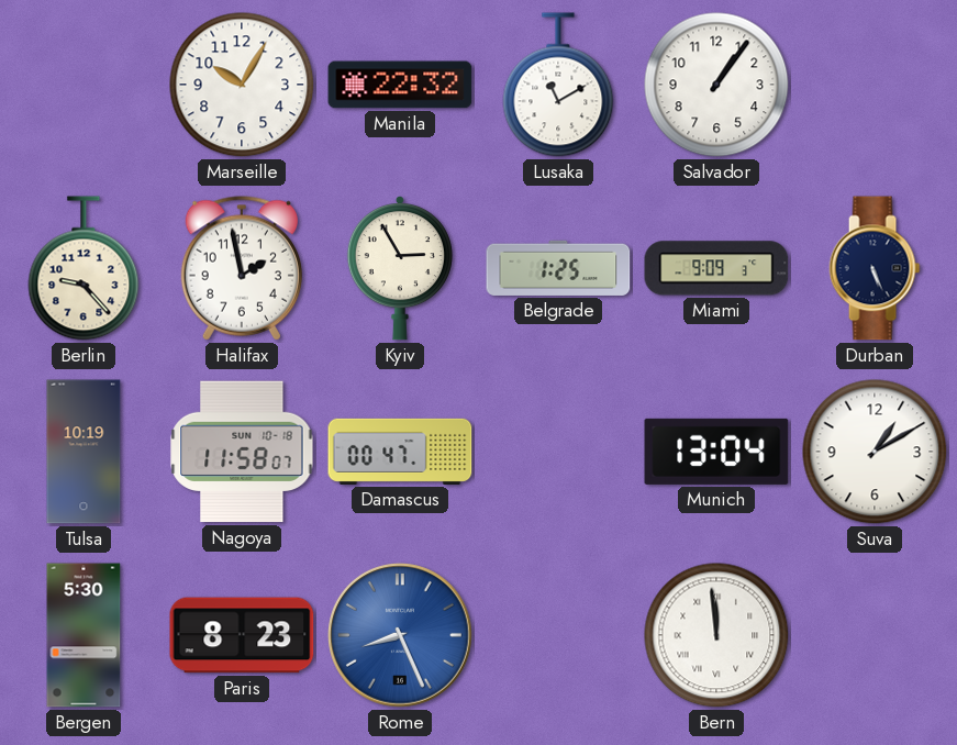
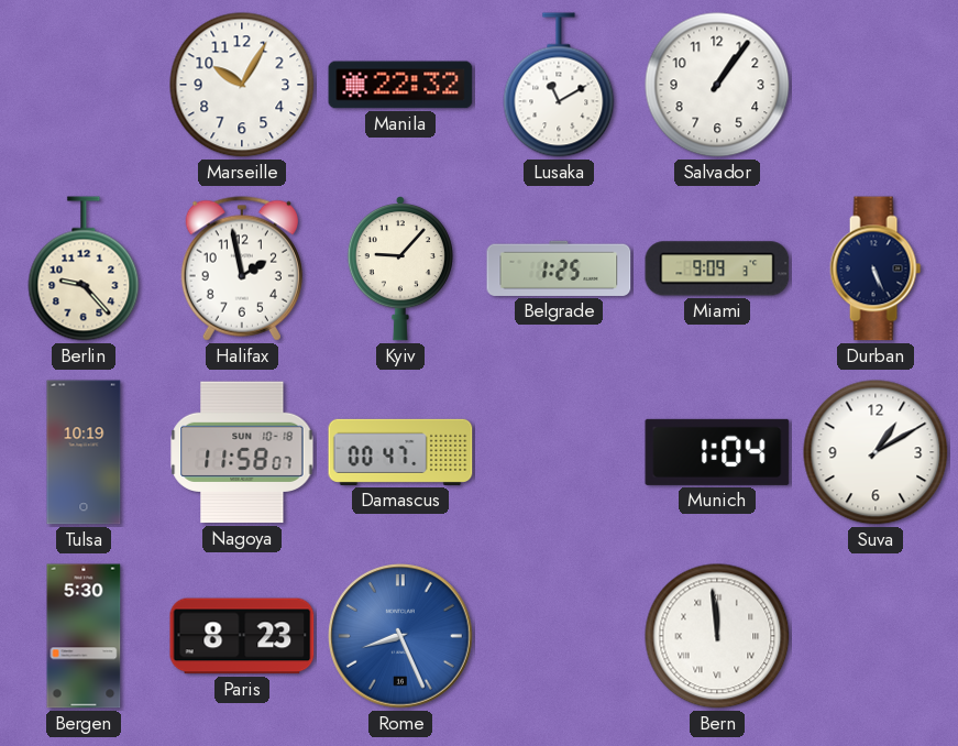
Kyiv: 2:55 -> 9:07 (400, 270)
Munich: 13:04 -> 1:04 (717, 452)
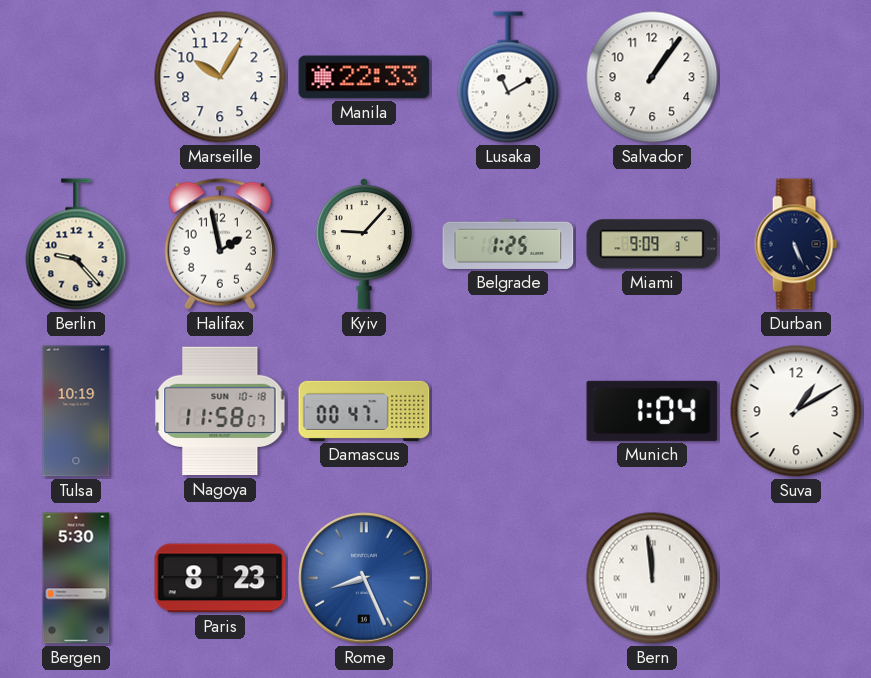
Manila: 22:32 -> 22:33 (364, 77)
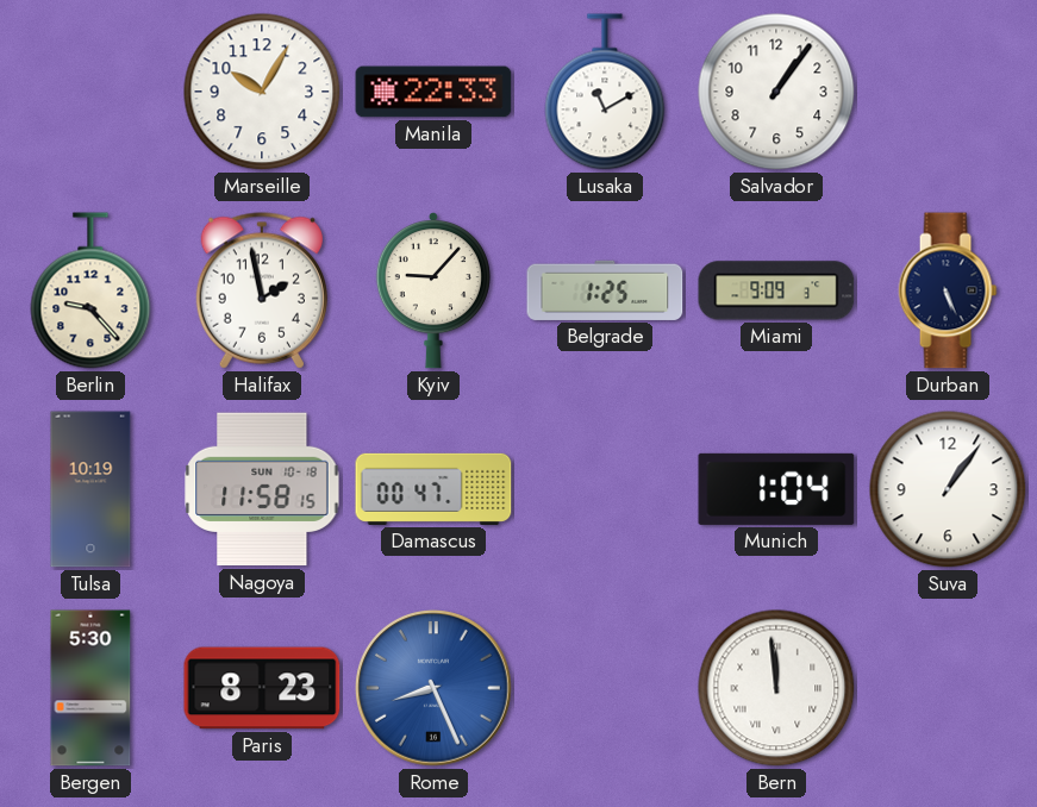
Nagoya: 11:58:07 -> 11:58:15 (262, 489)
Suva: 1:10 -> 1:06 (948, 489)
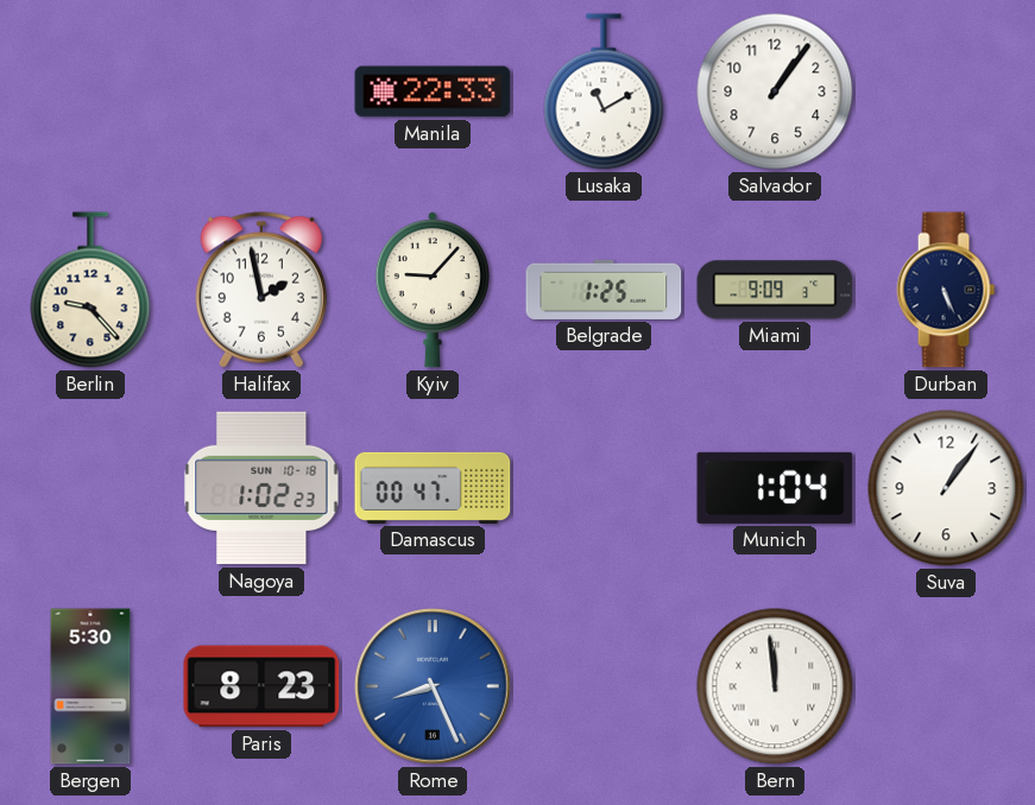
Marseille: 10:05 -> none (262, 92)
Tulsa: 10:19 -> none (90, 489)
Nagoya: 11:58 -> 1:02 (261, 488)
